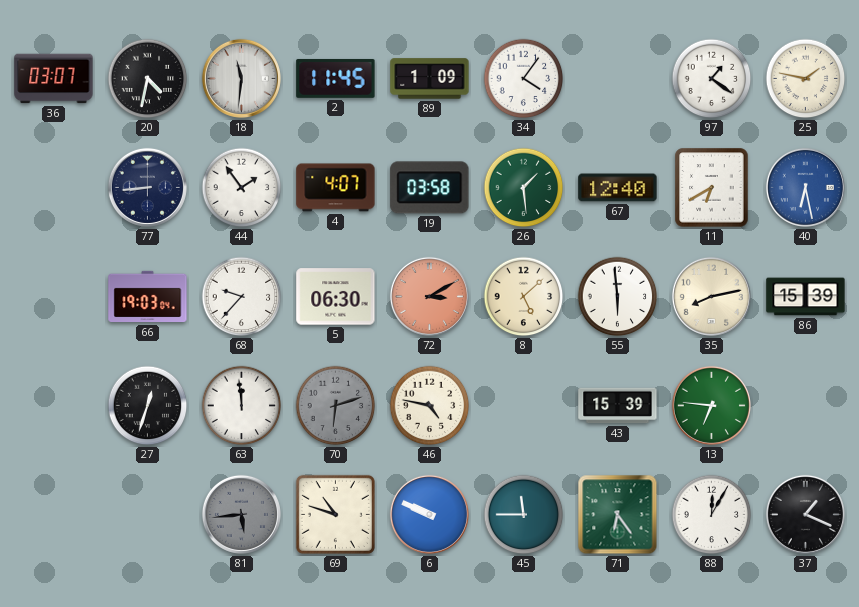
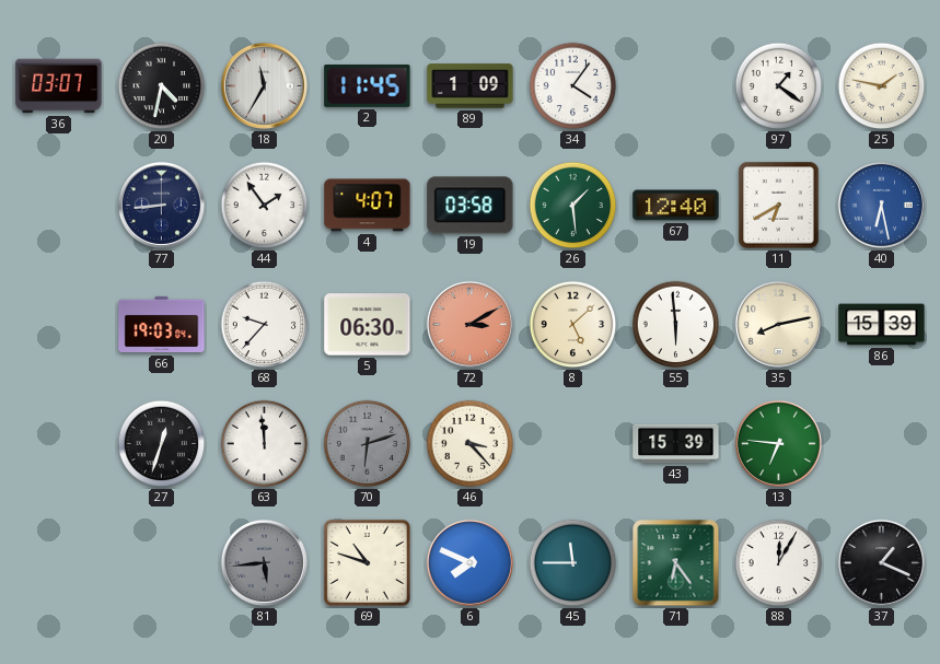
18: 11:31 -> 11:35 (264, 85)
46: 4:47 -> 3:23 (471, 444)
6: 9:49 -> 7:49 (469, 562)
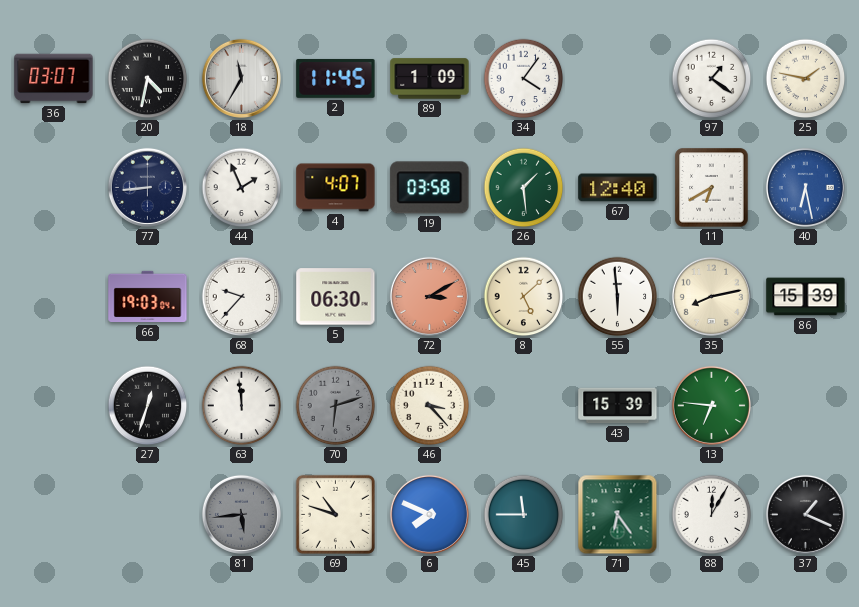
44: 1:54 -> 1:56 (242, 188)
